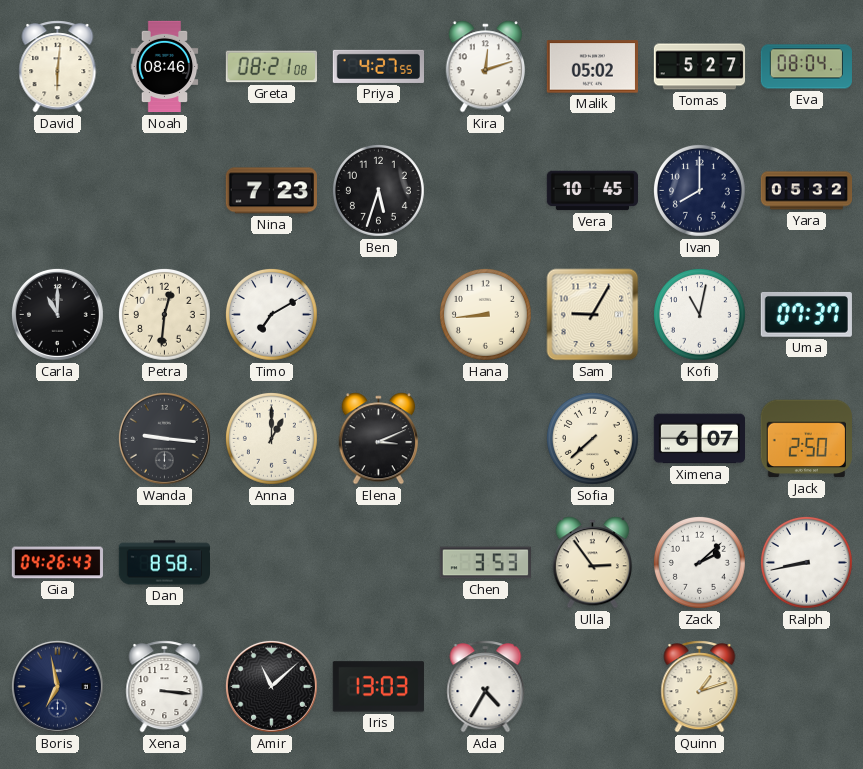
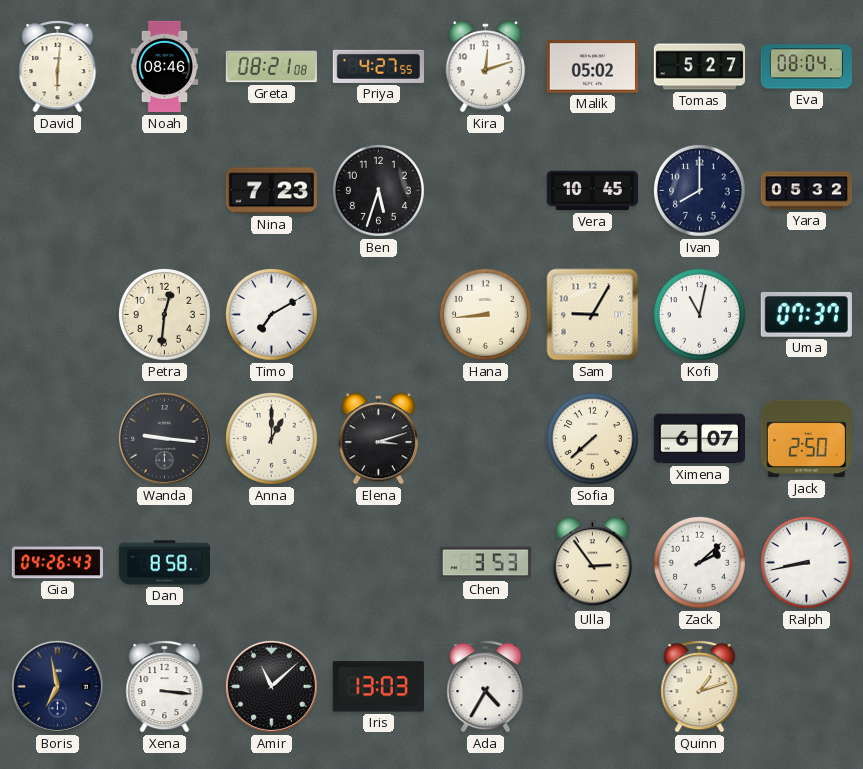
Carla: 11:00 -> none (57, 314)
Elena: 3:11 -> 3:12 (379, 439)
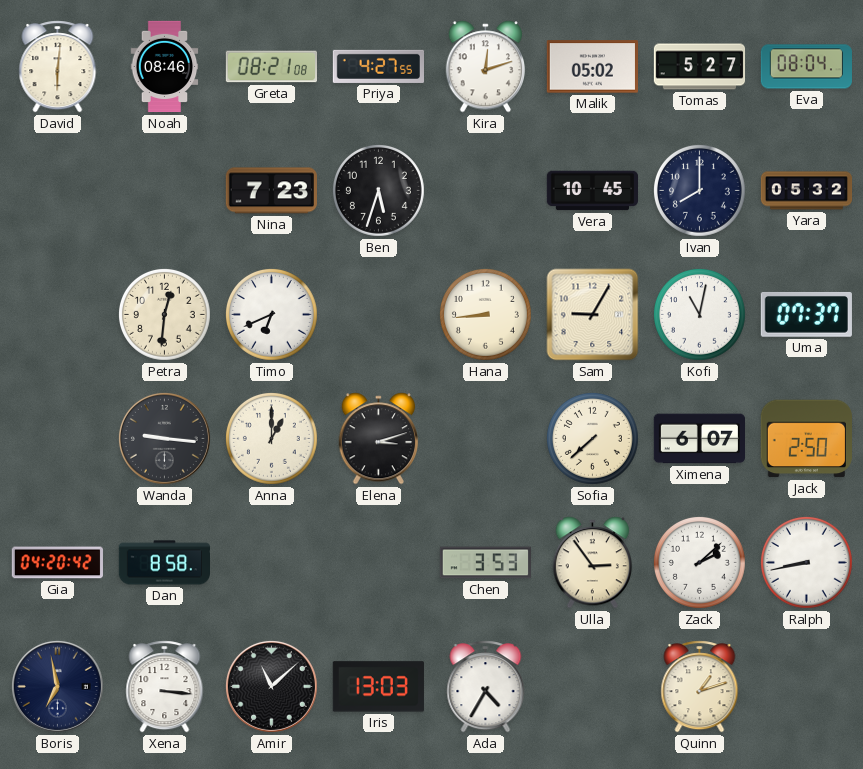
Timo: 7:10 -> 6:41 (271, 314)
Gia: 04:26 -> 04:20 (57, 563)
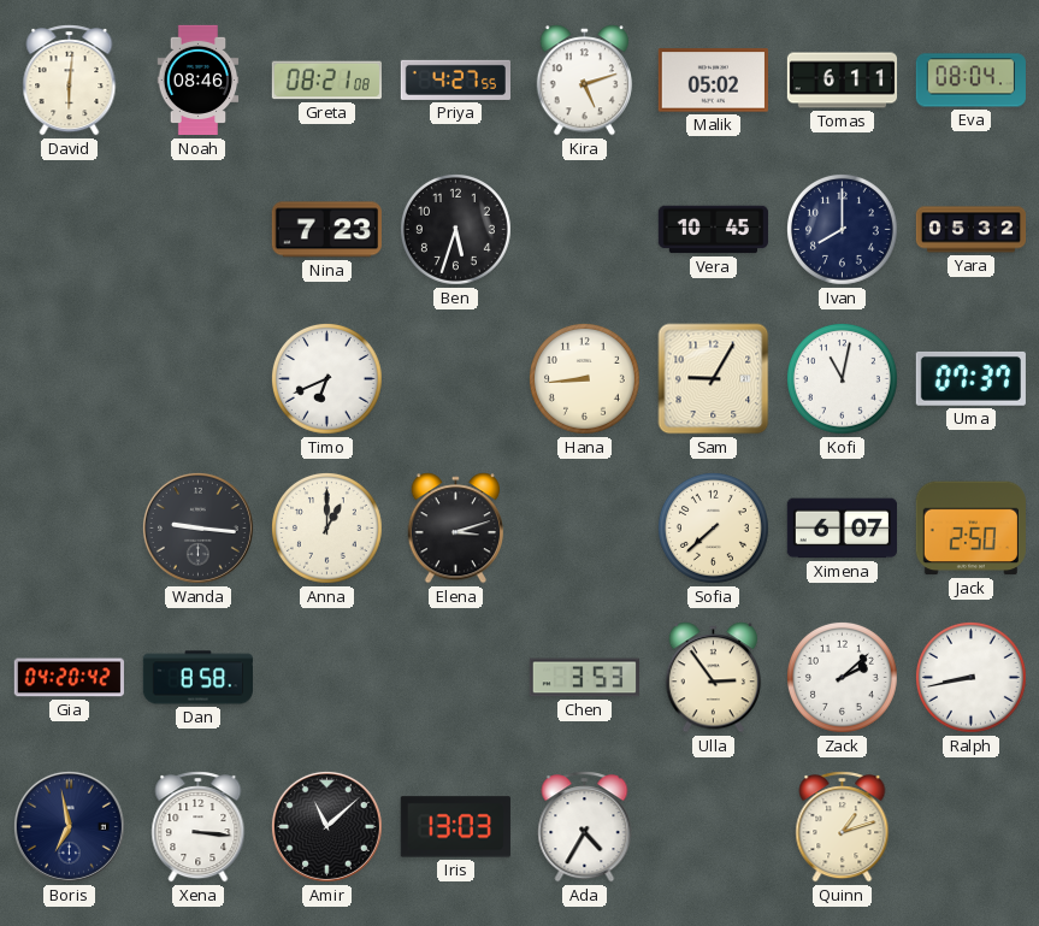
Kira: 12:12 -> 5:12 (585, 81)
Tomas: 5:27 -> 6:11 (843, 81)
Petra: 12:31 -> none (164, 314)
